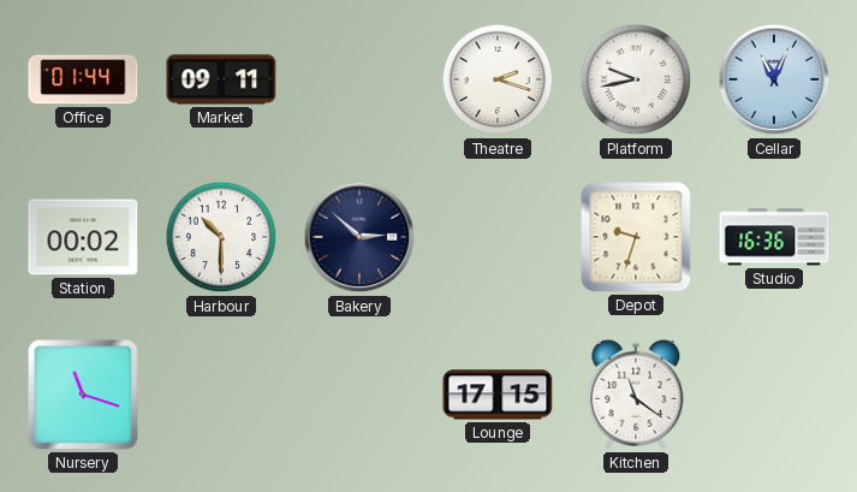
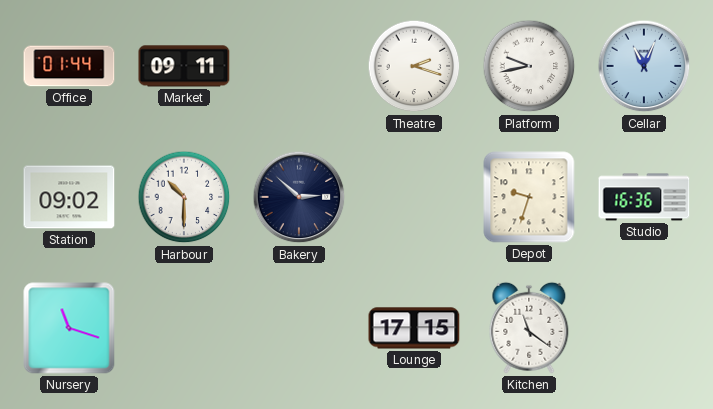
Station: 00:02 -> 09:02 (69, 197)
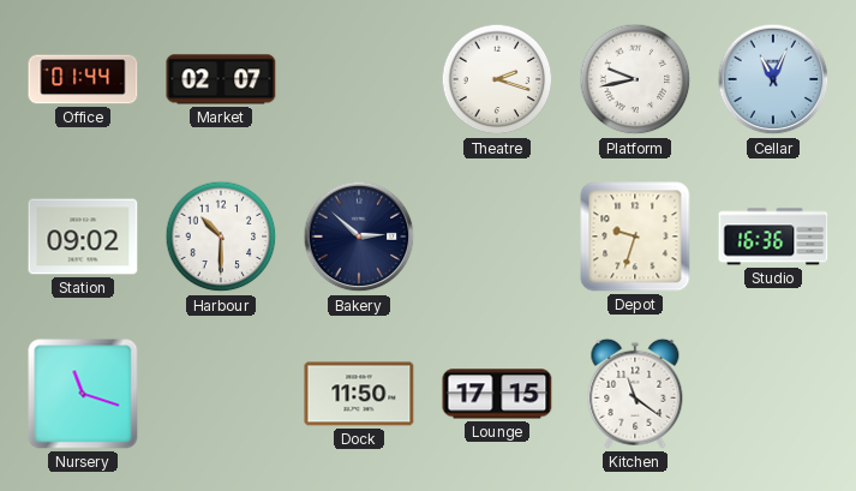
Market: 09:11 -> 02:07 (221, 79)
Dock: none -> 11:50 (359, 394)
